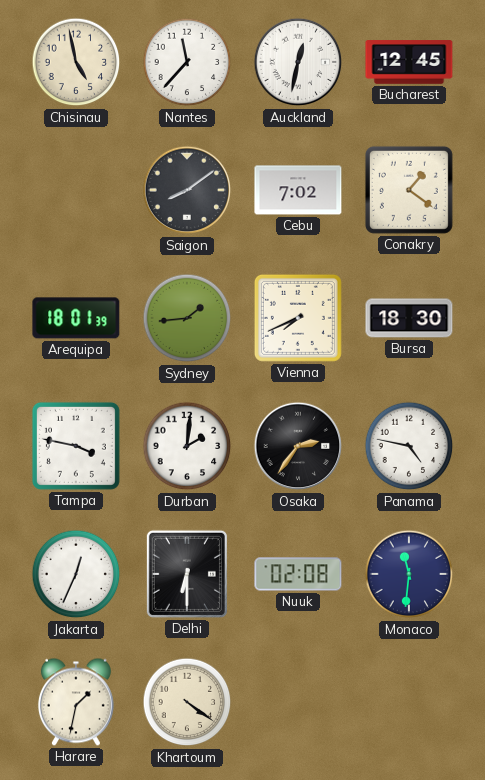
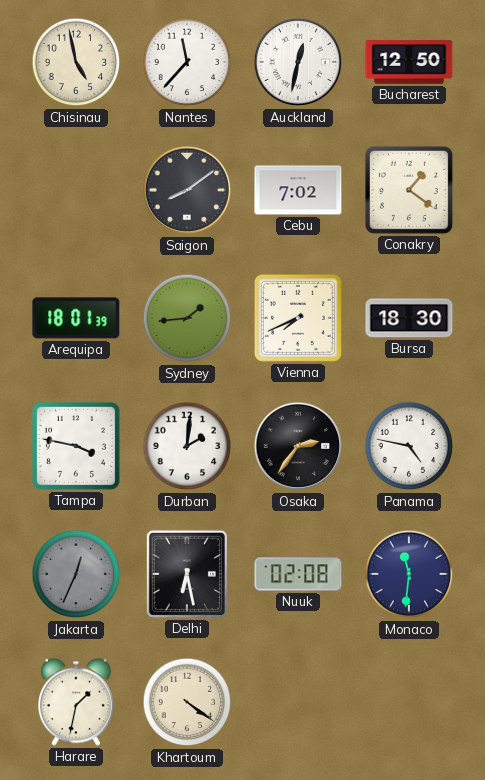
Bucharest: 12:45 -> 12:50 (409, 62)
Jakarta dial: white -> grey (76, 574)
Delhi: 6:30 -> 6:28 (187, 574)
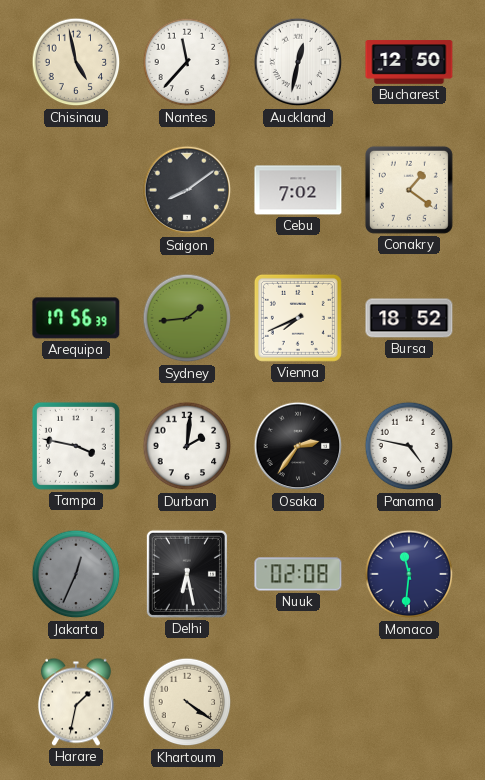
Arequipa: 18:01 -> 17:56 (76, 318)
Bursa: 18:30 -> 18:52 (409, 318)
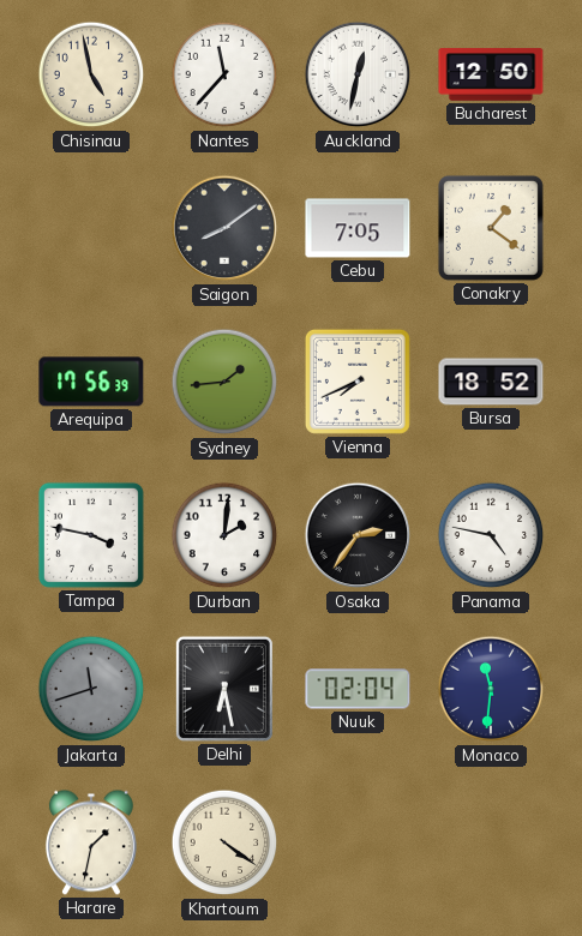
Cebu: 7:02 -> 7:05 (358, 228)
Jakarta: 12:34 -> 11:42 (91, 689)
Nuuk: 02:08 -> 02:04 (358, 689)
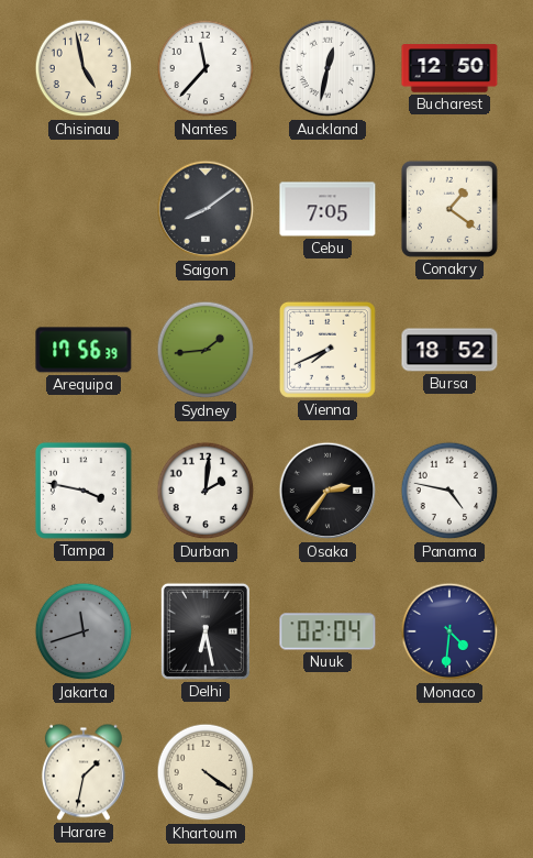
Monaco: 11:31 -> 4:31 (449, 631)
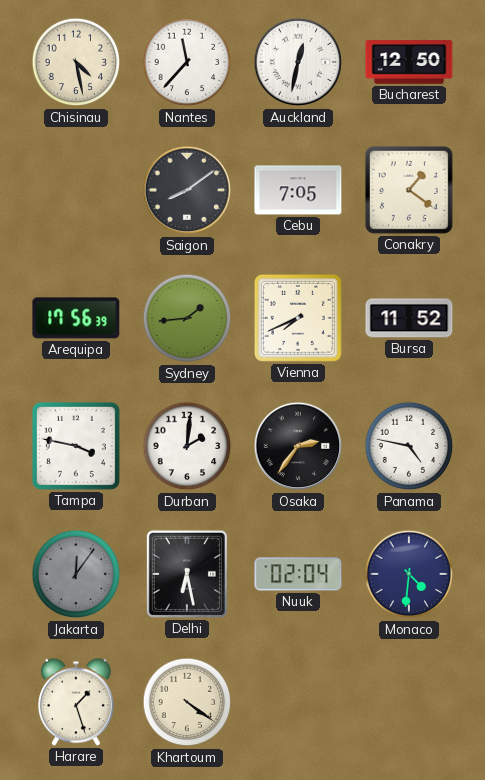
Chisinau: 4:58 -> 4:28 (76, 62)
Bursa: 18:52 -> 11:52 (409, 318)
Jakarta: 11:42 -> 12:06 (76, 574)
Harare: 1:32 -> 1:27 (76, 702)
